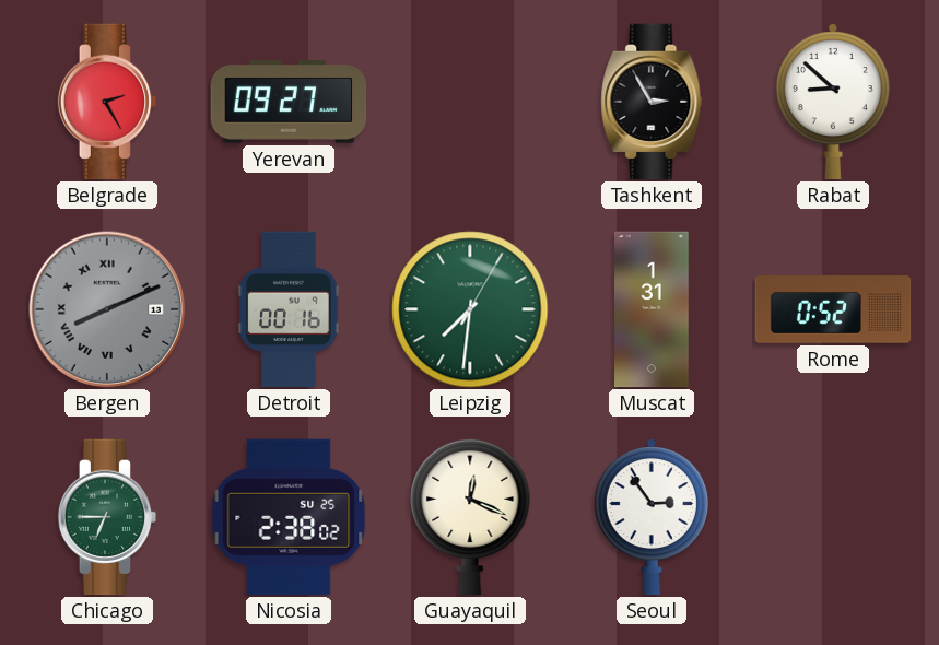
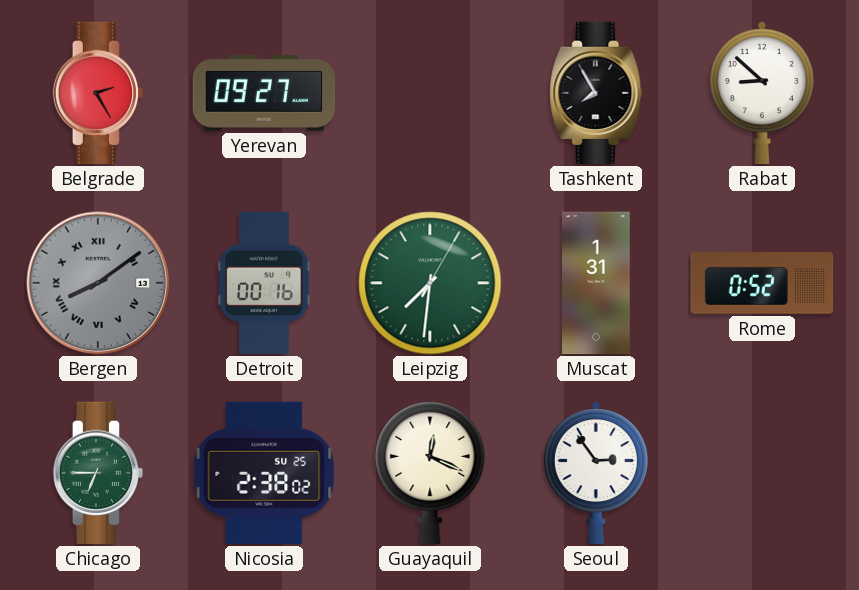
Tashkent: 2:55 -> 7:55 (596, 93)
Bergen: 8:11 -> 8:09 (98, 283)
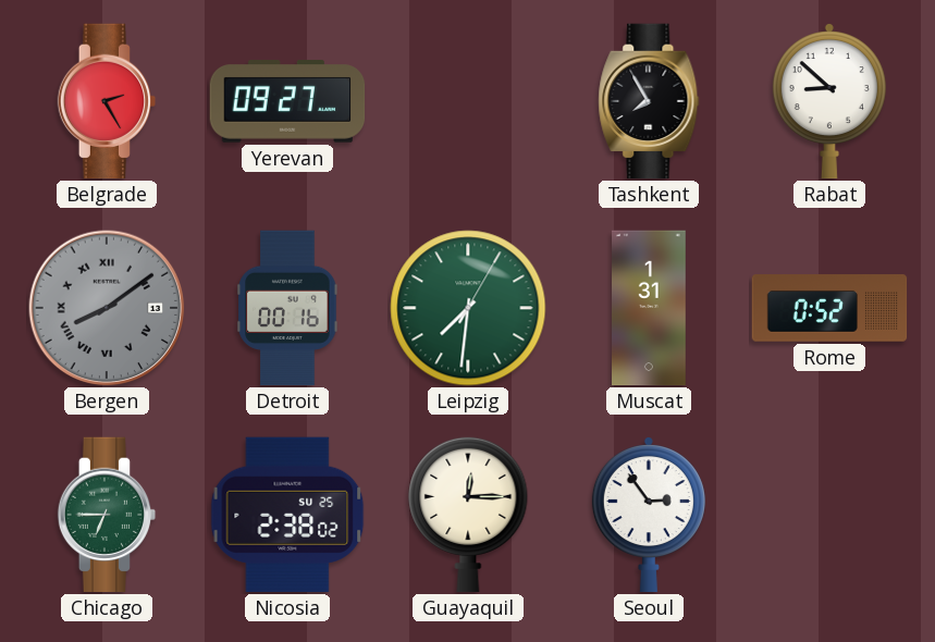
Guayaquil: 12:19 -> 12:15 (468, 515)
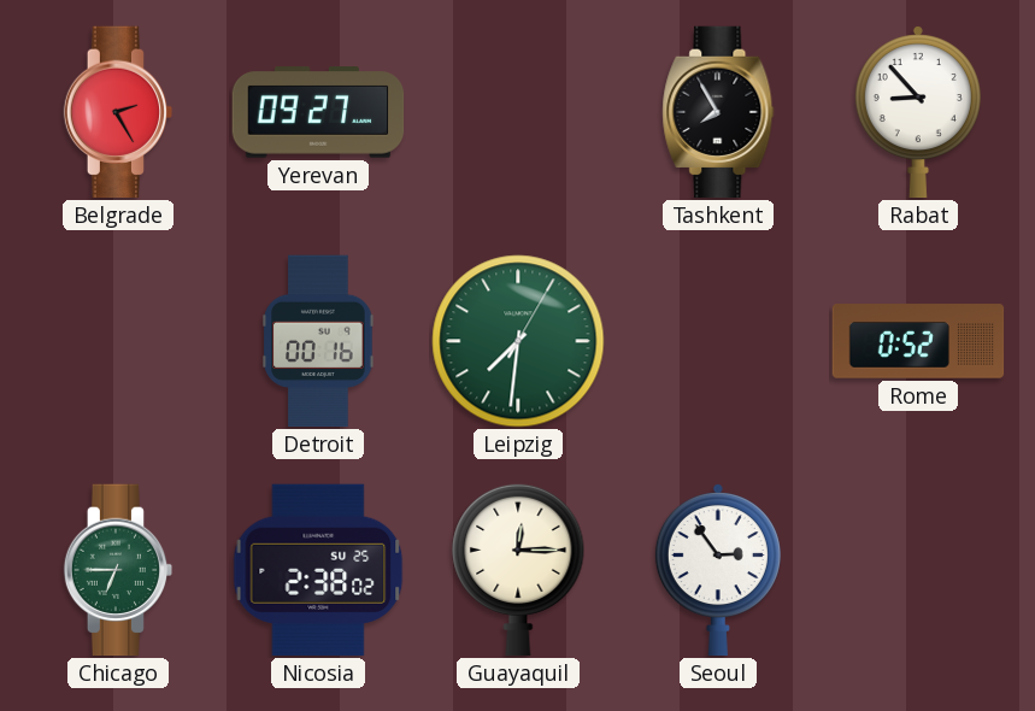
Rabat: 8:52 -> 8:53 (918, 113)
Bergen: 8:09 -> none (107, 308)
Muscat: 1:31 -> none (650, 308)
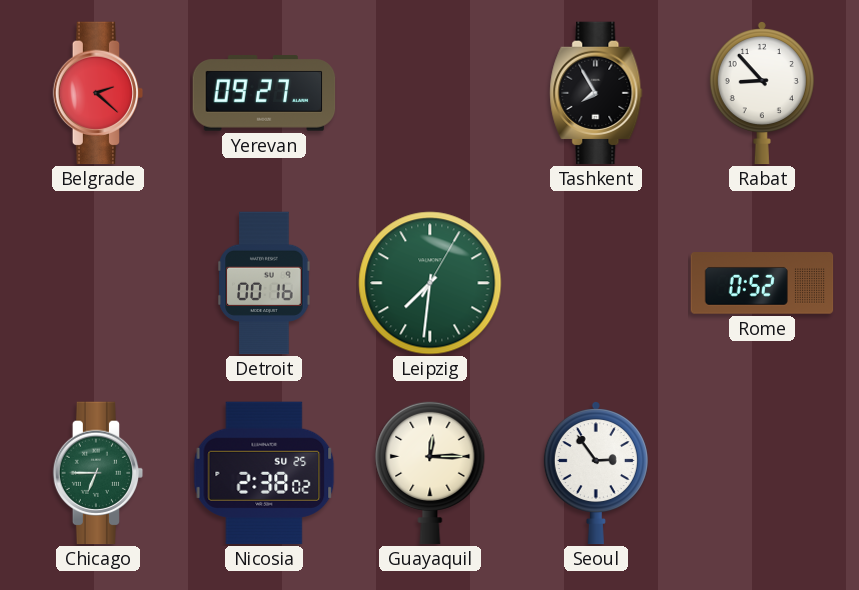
Belgrade: 2:25 -> 2:22 (98, 93)
